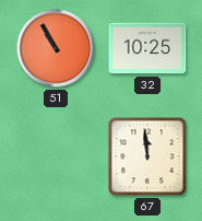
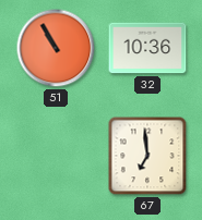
32: 10:25 -> 10:36 (147, 48)
67: 11:59 -> 6:59 (147, 156)
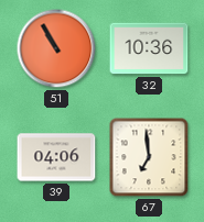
39: none -> 04:06 (56, 157)
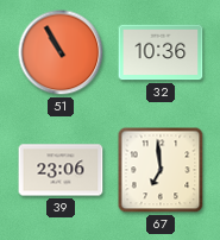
39: 04:06 -> 23:06 (61, 170)
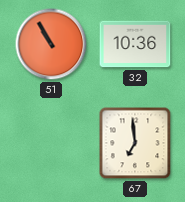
39: 23:06 -> none (61, 170)
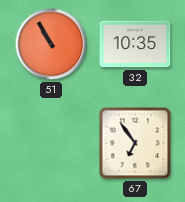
32: 10:36 -> 10:35 (135, 44)
67: 6:59 -> 6:54 (135, 143)
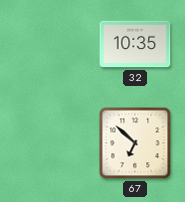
51: 10:55 -> none (51, 44)
67: 6:54 -> 6:52 (135, 143)
